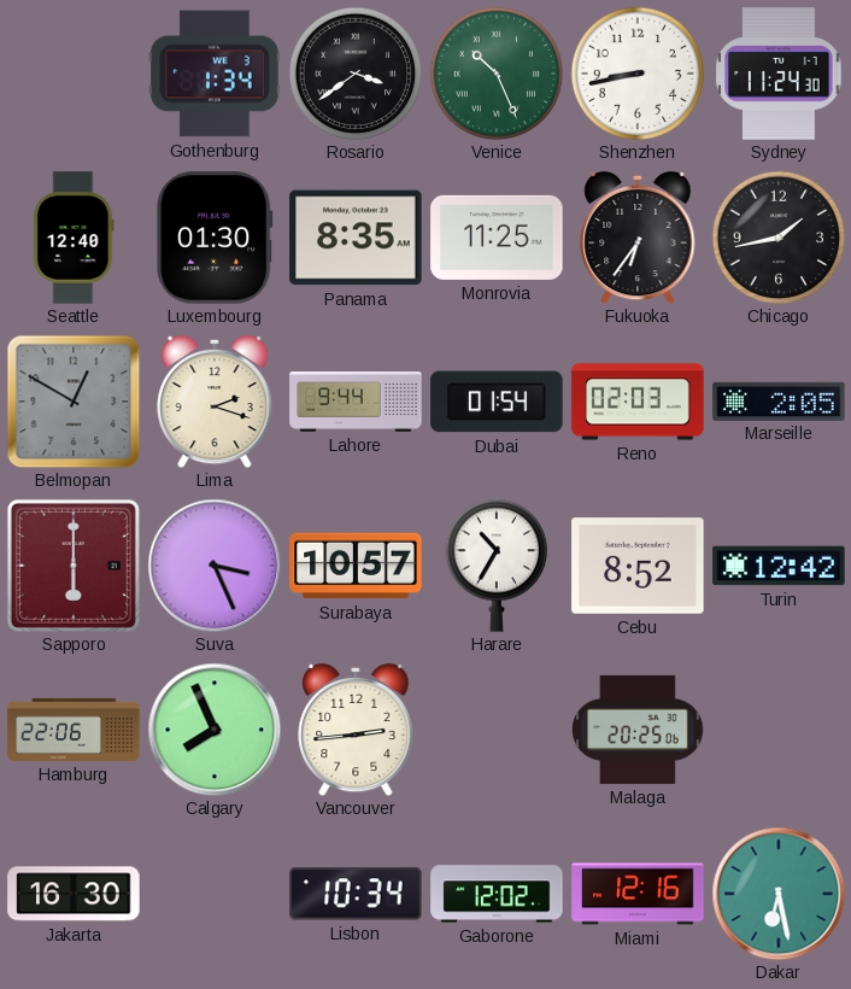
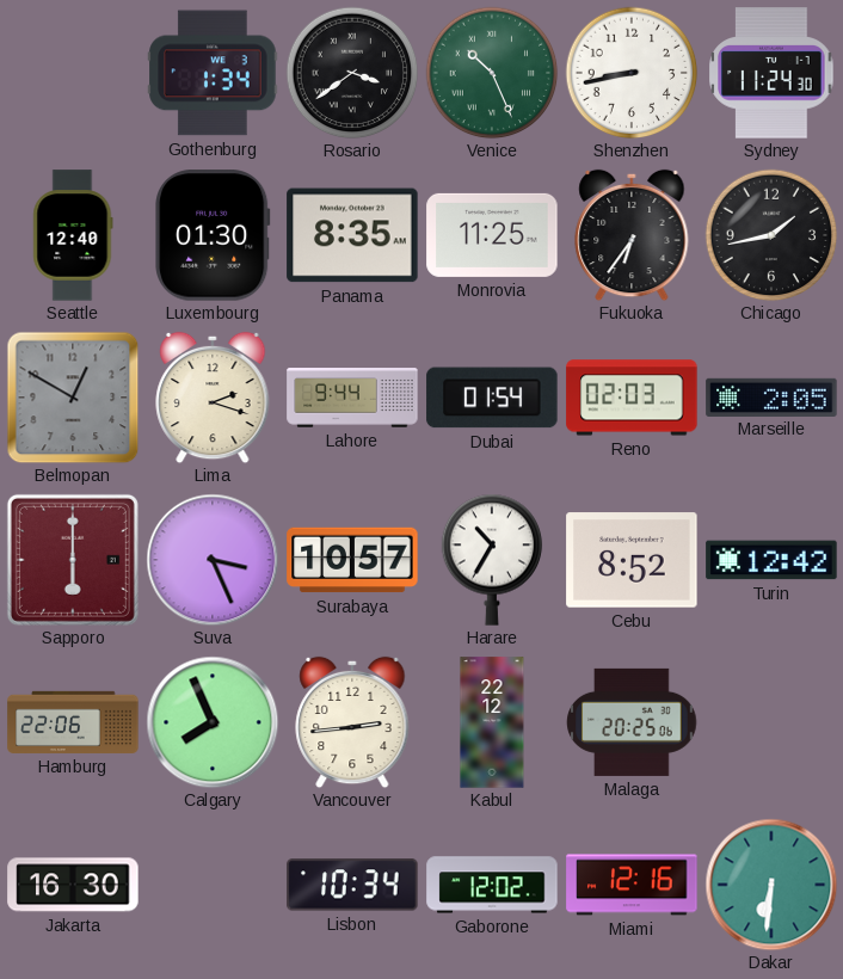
Kabul: none -> 22:12 (492, 722)
Dakar: 6:28 -> 6:31 (771, 885)
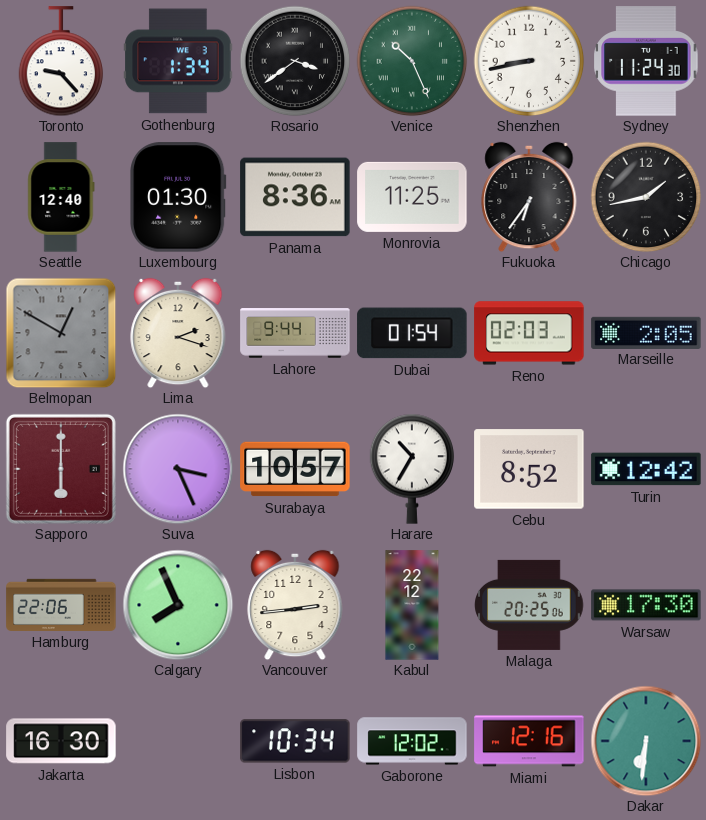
Toronto: none -> 9:23 (61, 61)
Panama: 8:35 -> 8:36 (295, 197)
Warsaw: none -> 17:30 (646, 605)
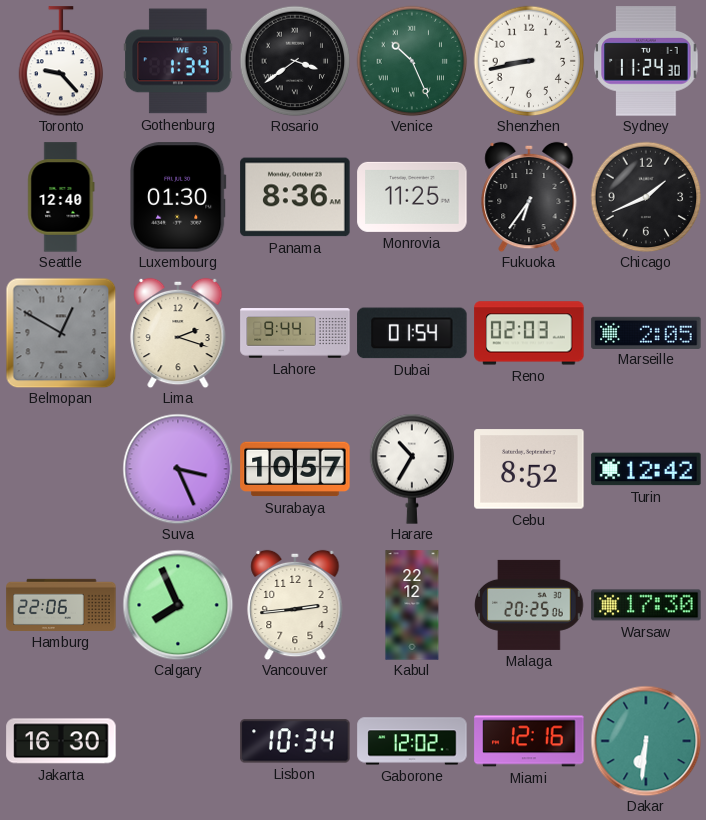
Chicago: 1:43 -> 1:41 (646, 197)
Sapporo: 6:00 -> none (61, 469)
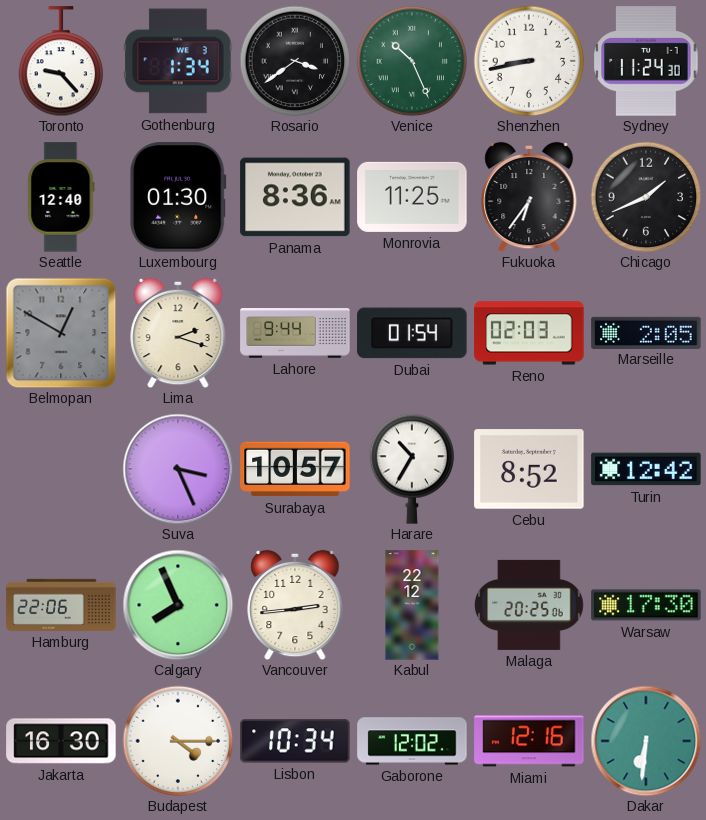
Budapest: none -> 4:15 (178, 741)
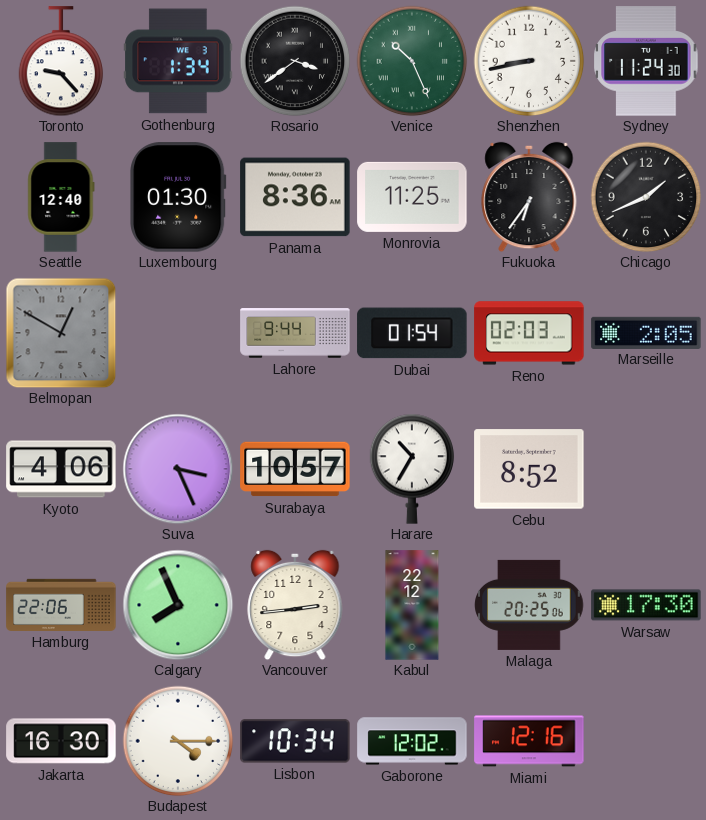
Lima: 2:18 -> none (178, 333)
Kyoto: none -> 4:06 (61, 469)
Turin: 12:42 -> none (646, 469)
Dakar: 6:31 -> none (646, 741)
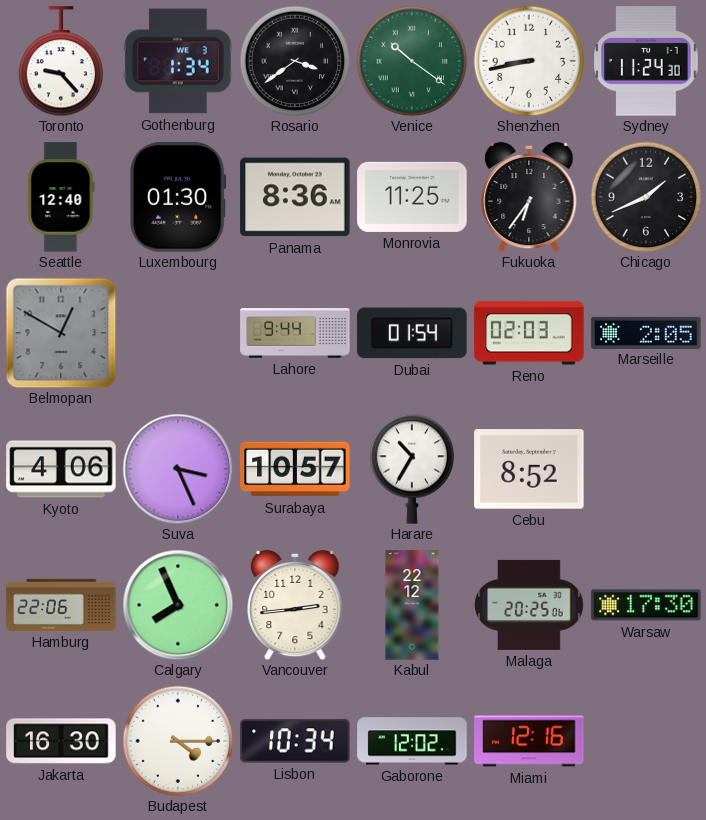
Venice: 10:26 -> 10:21 (412, 61)
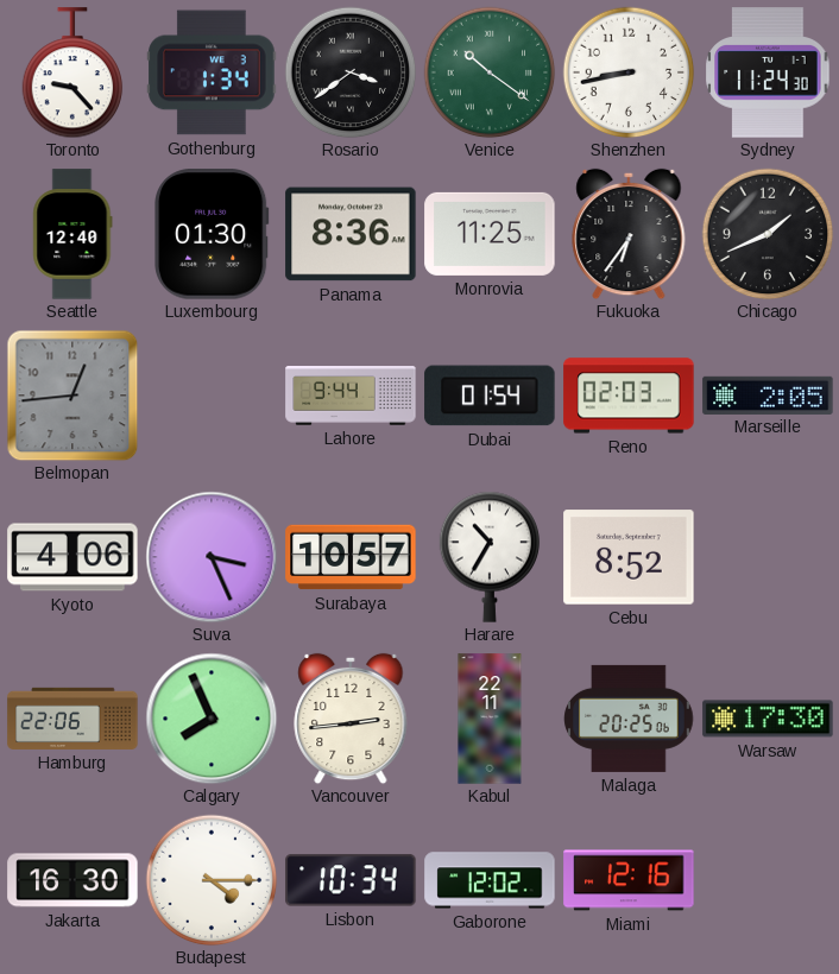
Belmopan: 12:50 -> 12:44 (72, 396)
Kabul: 22:12 -> 22:11 (490, 719)
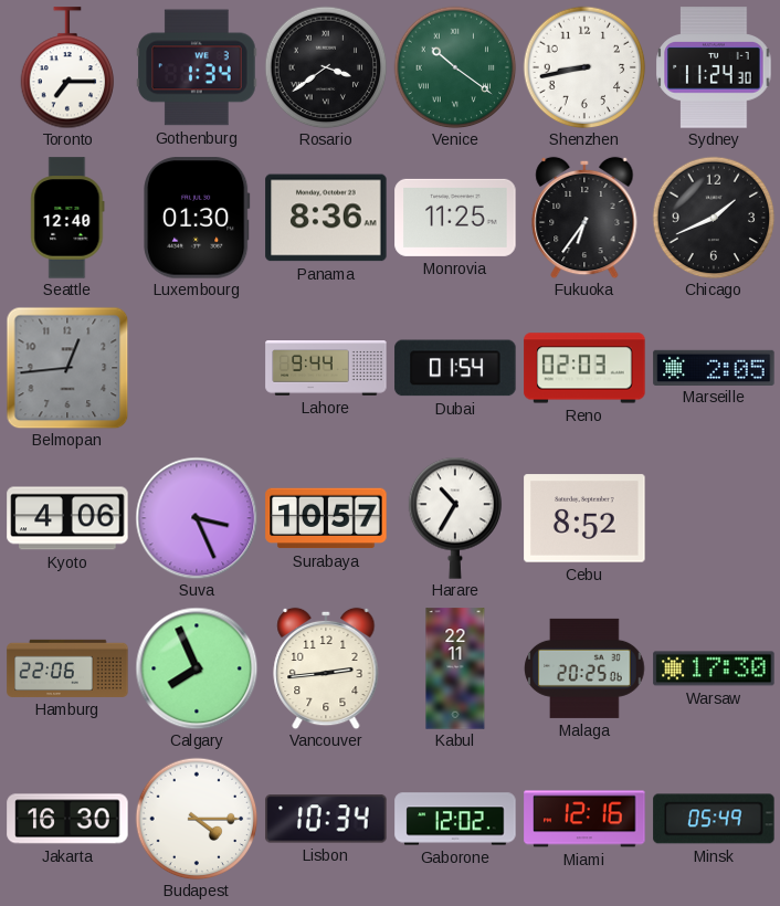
Toronto: 9:23 -> 7:15 (67, 67)
Minsk: none -> 05:49 (714, 819)
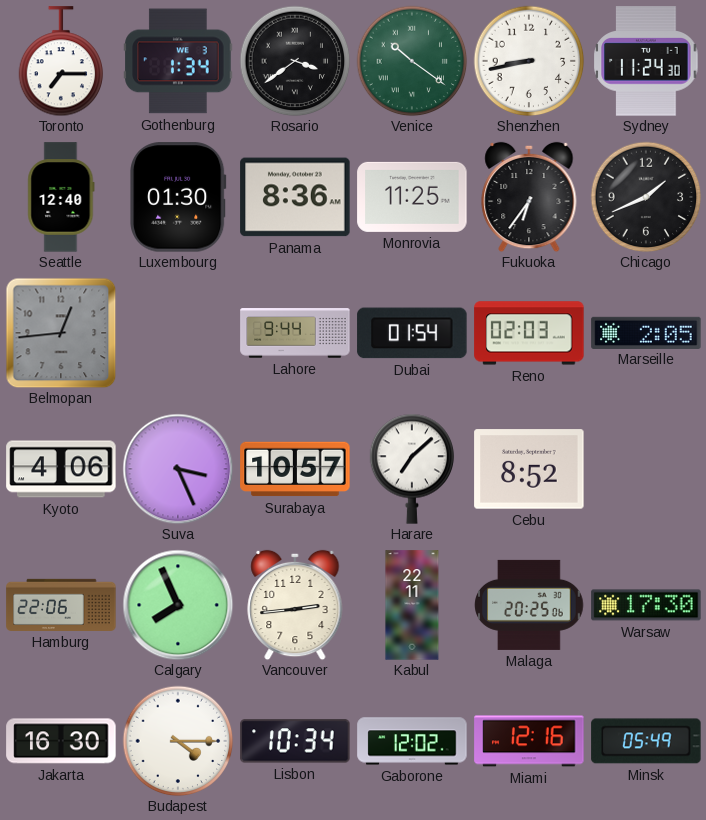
Harare: 10:35 -> 7:08 (412, 469)
